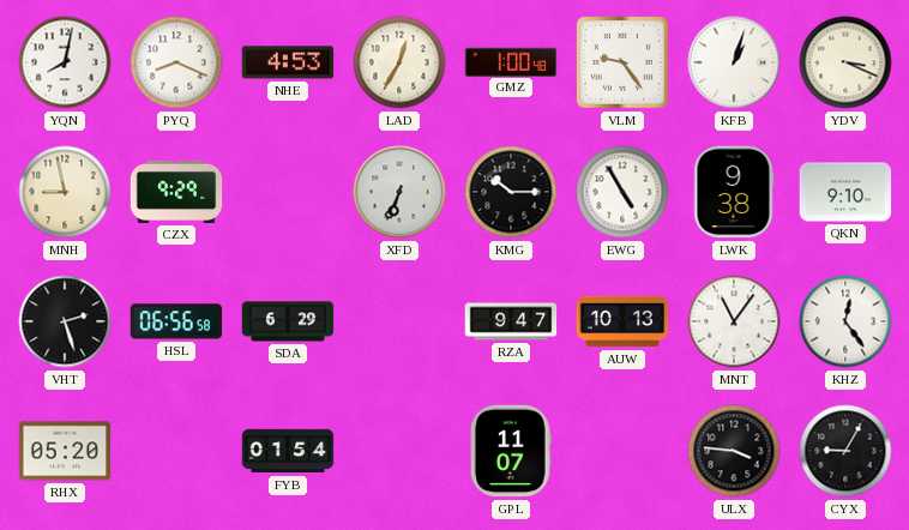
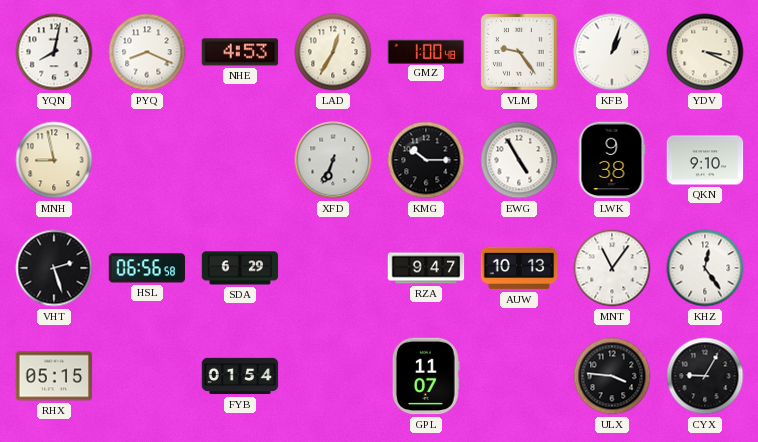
CZX: 9:29 -> none (176, 192)
RHX: 05:20 -> 05:15 (54, 376)
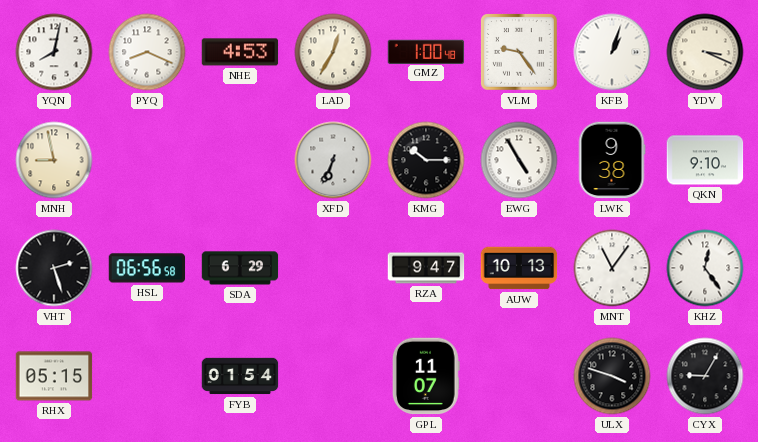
ULX: 3:46 -> 3:48 (612, 376)
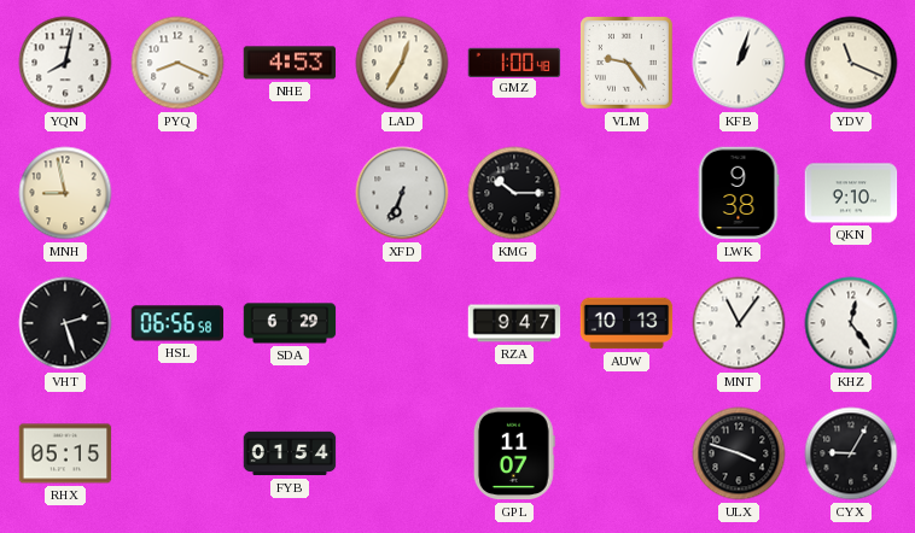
YDV: 3:19 -> 11:19 (851, 63)
EWG: 4:55 -> none (519, 160)
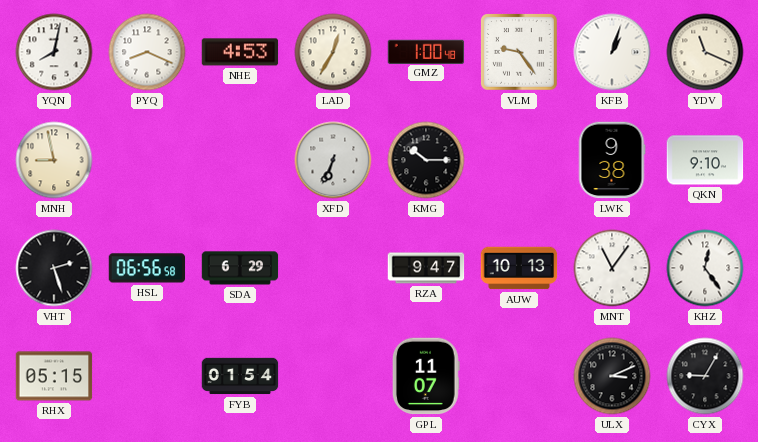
ULX: 3:48 -> 3:11 (612, 376)
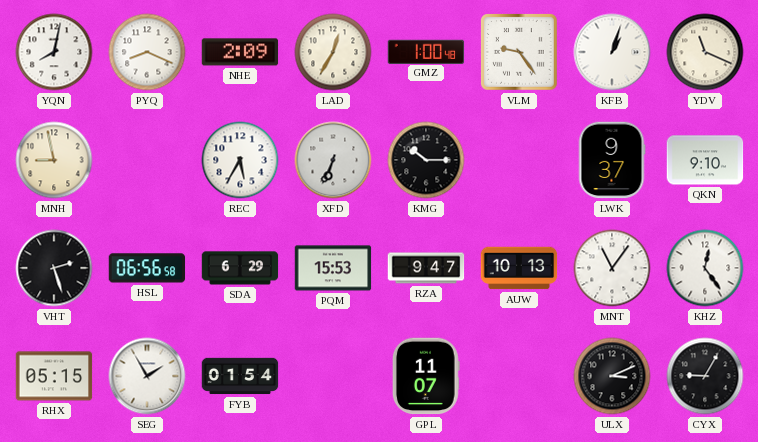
NHE: 4:53 -> 2:09 (240, 52)
REC: none -> 5:35 (240, 160)
LWK: 9:38 -> 9:37 (612, 160)
PQM: none -> 15:53 (333, 268)
SEG: none -> 1:55 (147, 376)
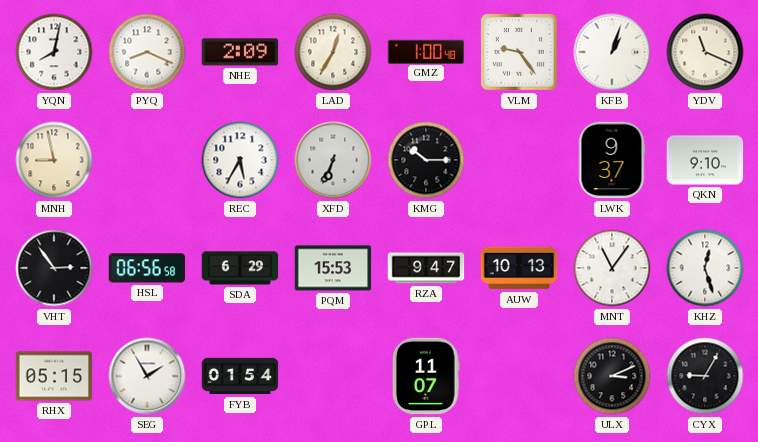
VHT: 2:27 -> 2:54 (54, 268)
KHZ: 12:24 -> 12:27 (705, 268)
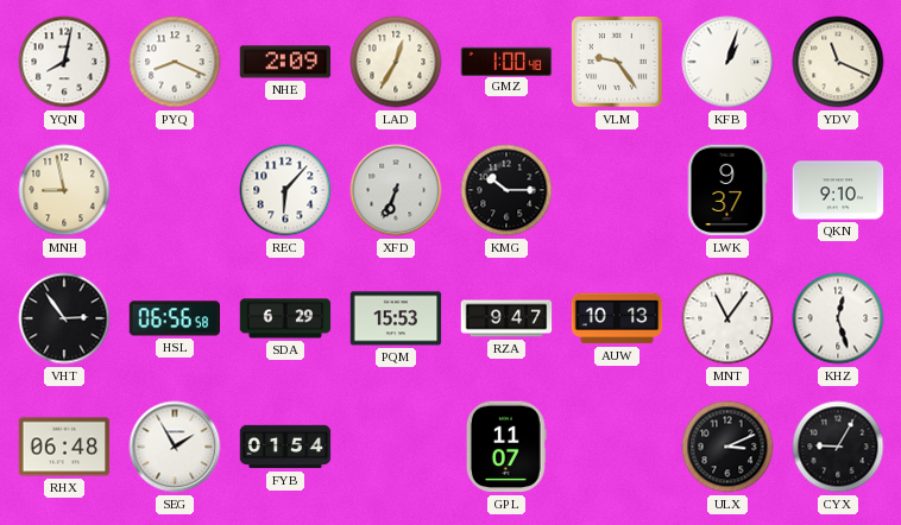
REC: 5:35 -> 6:07 (285, 190)
RHX: 05:15 -> 06:48 (64, 447)
